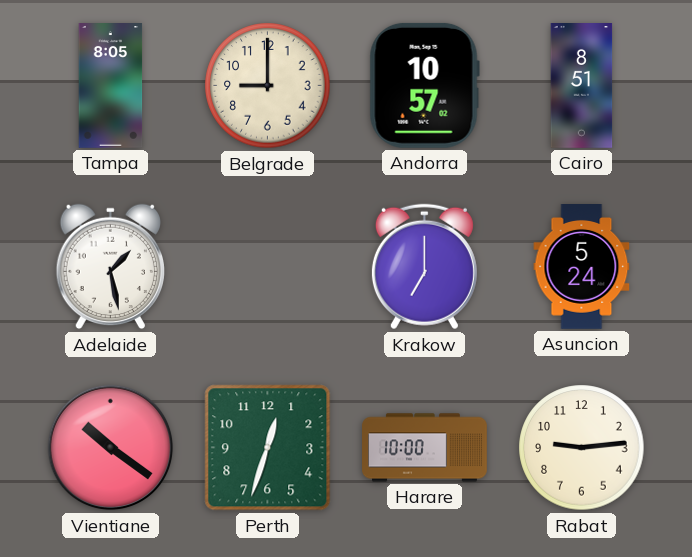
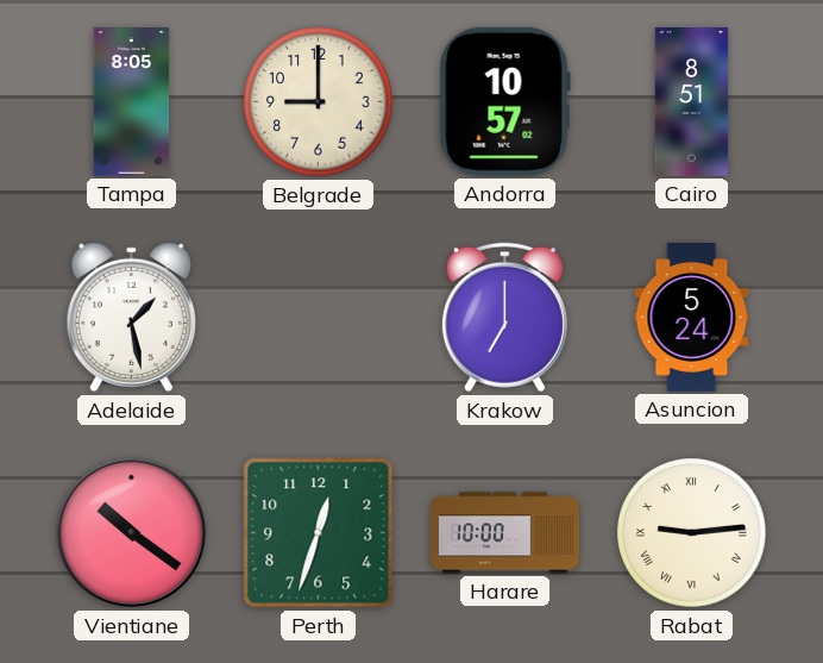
Rabat numerals: Arabic -> Roman (692, 533)
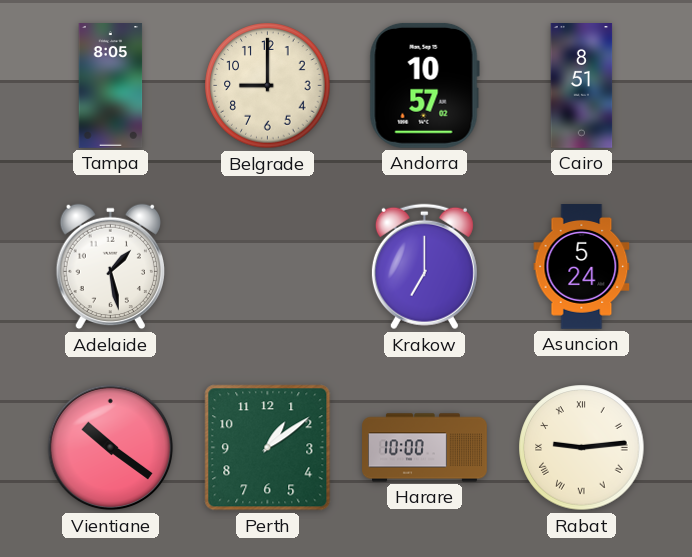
Perth: 12:33 -> 1:09 (268, 448)
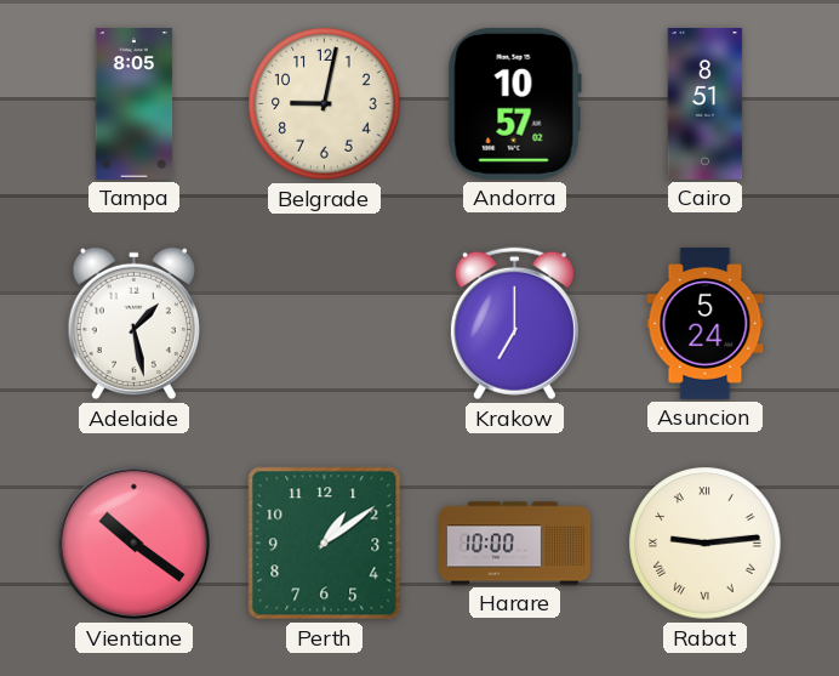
Belgrade: 9:00 -> 9:02 (325, 104)
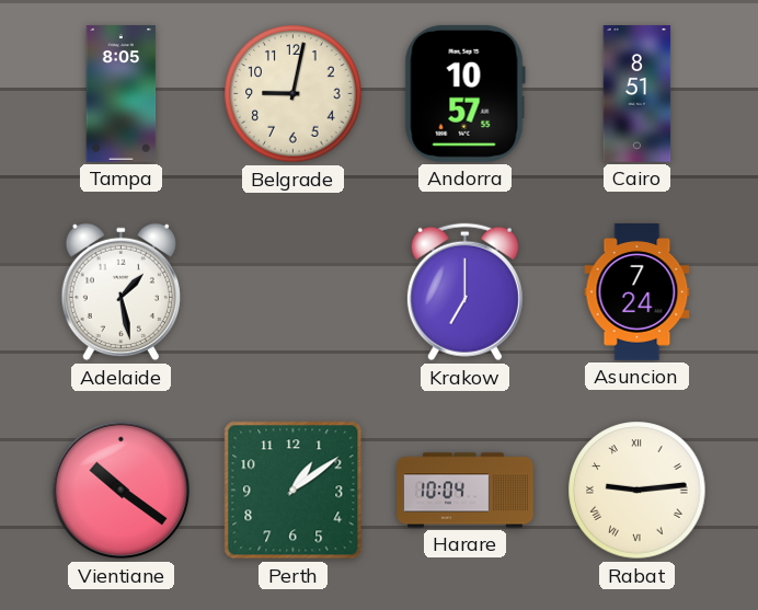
Andorra: 10:57:02 -> 10:57:55 (464, 93)
Asuncion: 5:24 -> 7:24 (638, 292)
Harare: 10:00 -> 10:04 (466, 491)
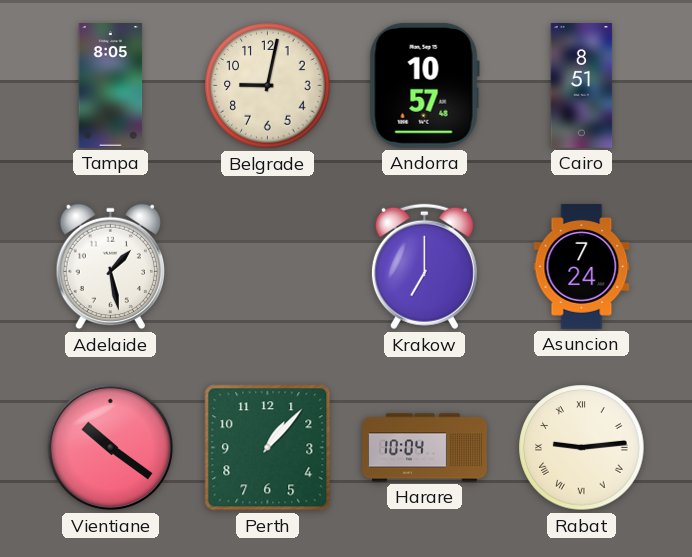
Andorra: 10:57:55 -> 10:57:48 (424, 85)
Perth: 1:09 -> 1:07 (268, 448)
